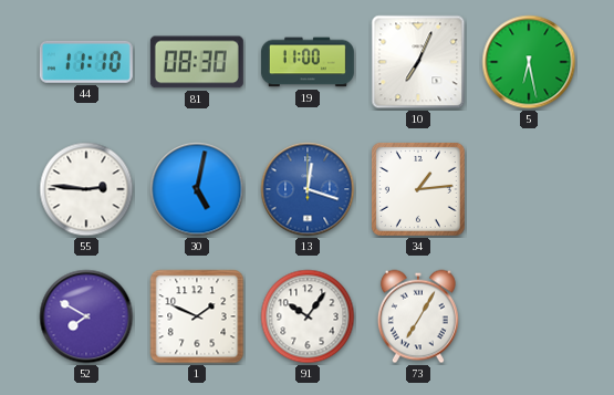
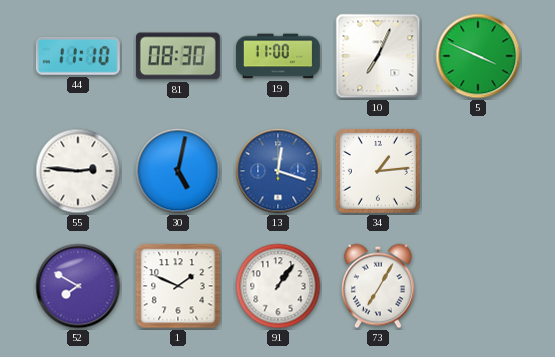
5: 6:28 -> 3:49 (478, 56)
91: 10:06 -> 1:06 (278, 286)
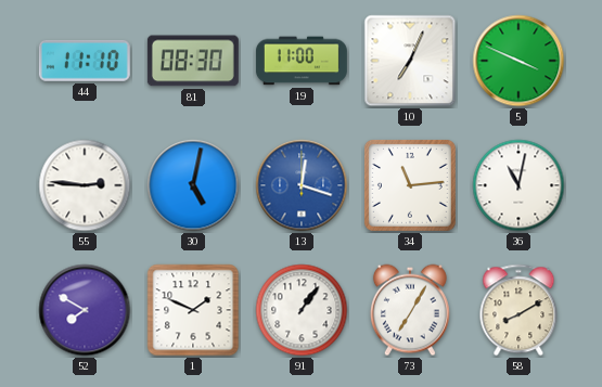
34: 1:14 -> 11:14 (410, 185)
36: none -> 11:02 (518, 185)
58: none -> 8:10 (518, 310)
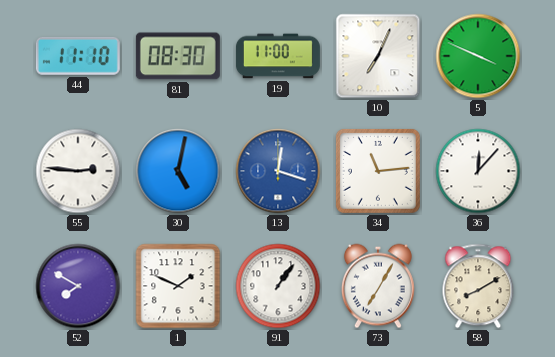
36: 11:02 -> 12:07 (478, 171)
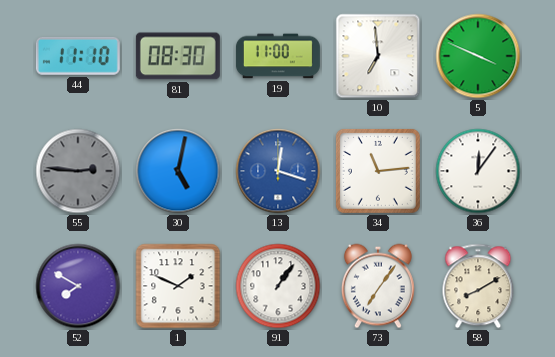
10: 7:04 -> 6:59 (378, 56)
55 dial: white -> grey (78, 171)
36: 12:07 -> 12:06 (478, 171)
73: 7:05 -> 7:06 (378, 286)
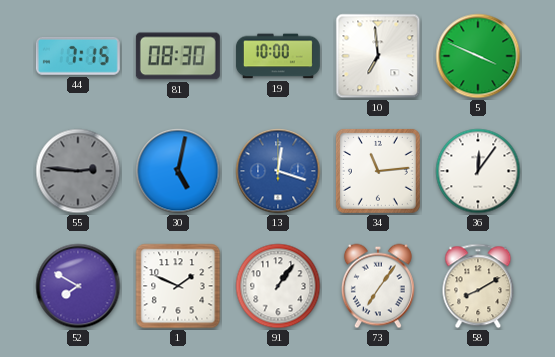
44: 11:10 -> 7:15 (78, 56)
19: 11:00 -> 10:00 (278, 56)
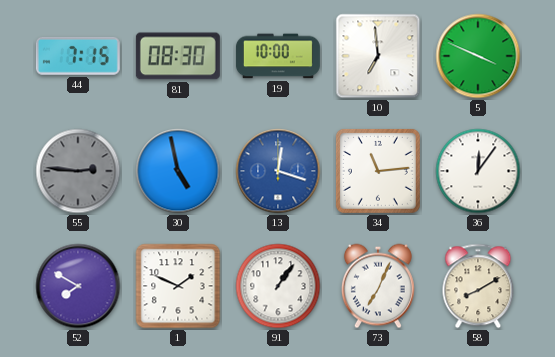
30: 5:02 -> 4:58 (178, 171)
73: 7:06 -> 7:04 (378, 286)
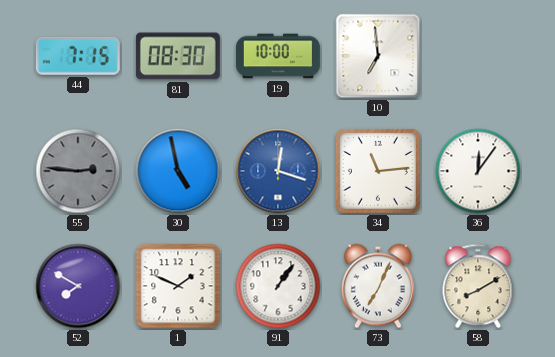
5: 3:49 -> none (478, 56)
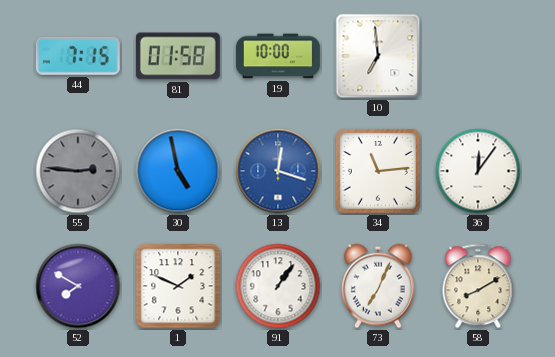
81: 08:30 -> 01:58 (178, 56)
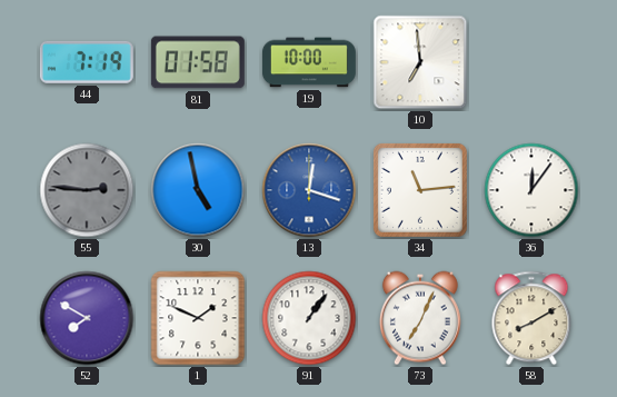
44: 7:15 -> 7:19 (87, 62)
